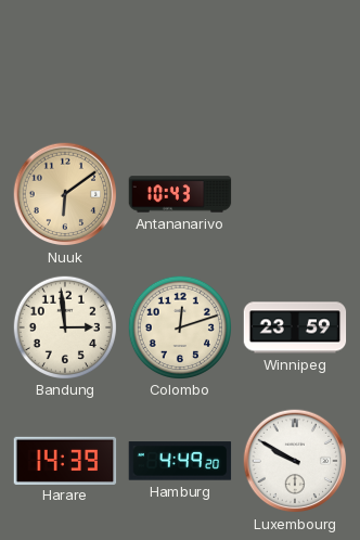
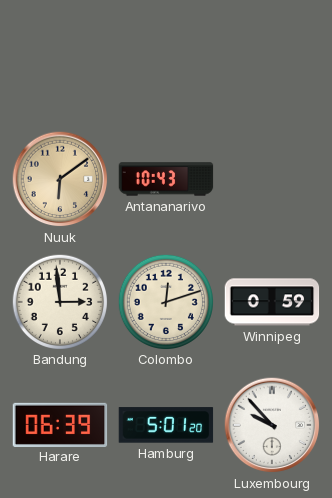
Winnipeg: 23:59 -> 0:59 (272, 302)
Harare: 14:39 -> 06:39 (60, 424)
Hamburg: 4:49 -> 5:01 (166, 425)
Luxembourg: 9:50 -> 9:53 (272, 425)
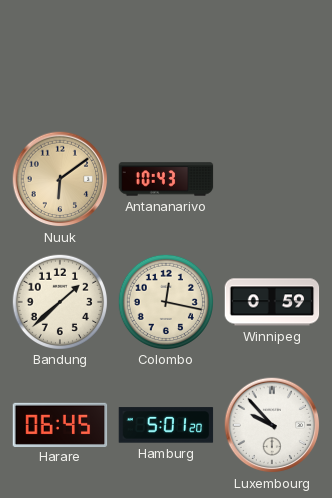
Bandung: 2:59 -> 1:38 (59, 301)
Colombo: 12:12 -> 12:17 (165, 301)
Harare: 06:39 -> 06:45 (60, 424)
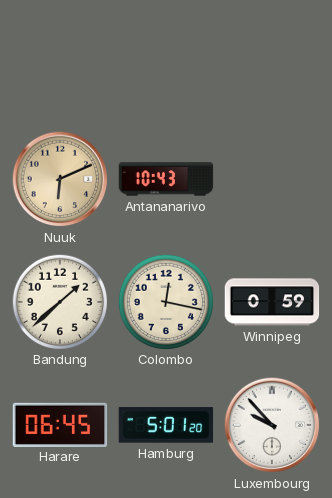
Nuuk: 6:09 -> 6:11 (60, 179)
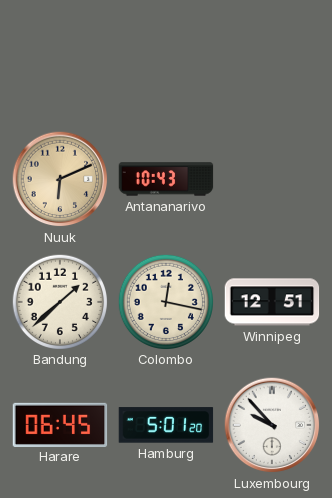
Winnipeg: 0:59 -> 12:51 (272, 302)
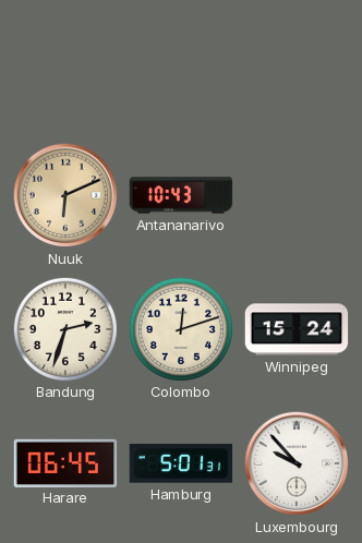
Bandung: 1:38 -> 2:33 (64, 328)
Colombo: 12:17 -> 12:12 (180, 328)
Winnipeg: 12:51 -> 15:24 (297, 329)
Hamburg: 5:01:20 -> 5:01:31 (181, 463)
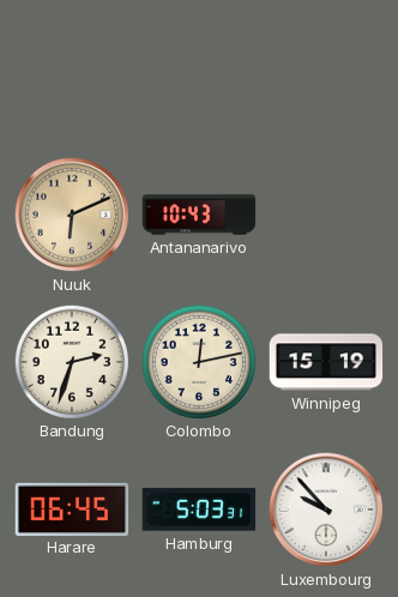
Colombo: 12:12 -> 12:13 (198, 361)
Winnipeg: 15:24 -> 15:19 (326, 362)
Hamburg: 5:01 -> 5:03 (199, 509)
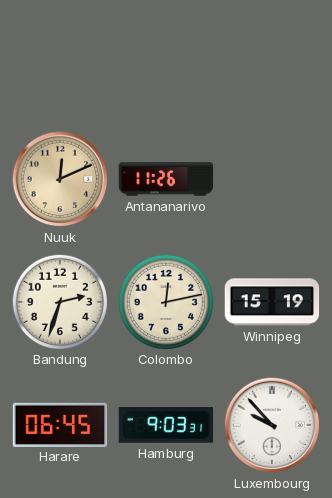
Nuuk: 6:11 -> 12:11 (60, 179)
Antananarivo: 10:43 -> 11:26 (166, 179)
Hamburg: 5:03 -> 9:03 (166, 425)
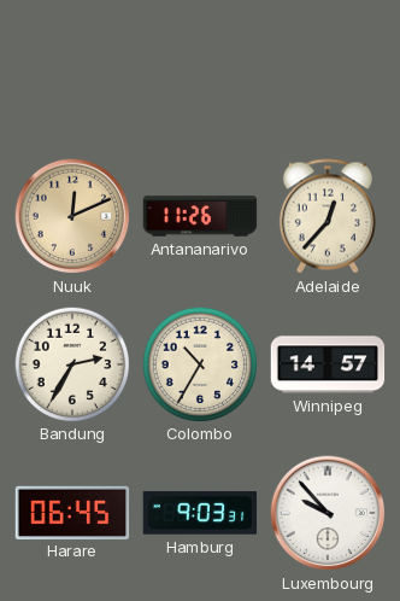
Adelaide: none -> 12:37 (328, 216)
Bandung: 2:33 -> 2:35 (71, 363)
Colombo: 12:13 -> 10:35 (199, 363)
Winnipeg: 15:19 -> 14:57 (328, 364)
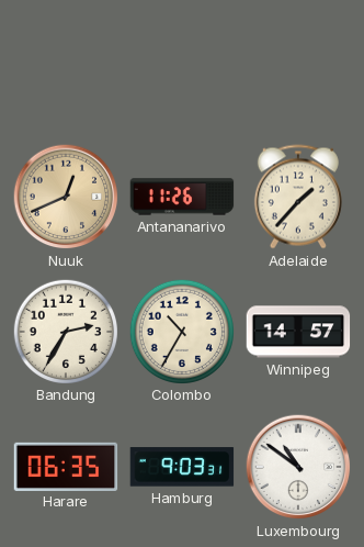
Nuuk: 12:11 -> 12:41 (66, 197)
Adelaide: 12:37 -> 1:37 (298, 197)
Harare: 06:45 -> 06:35 (66, 466)
Luxembourg: 9:53 -> 10:51 (298, 467)
